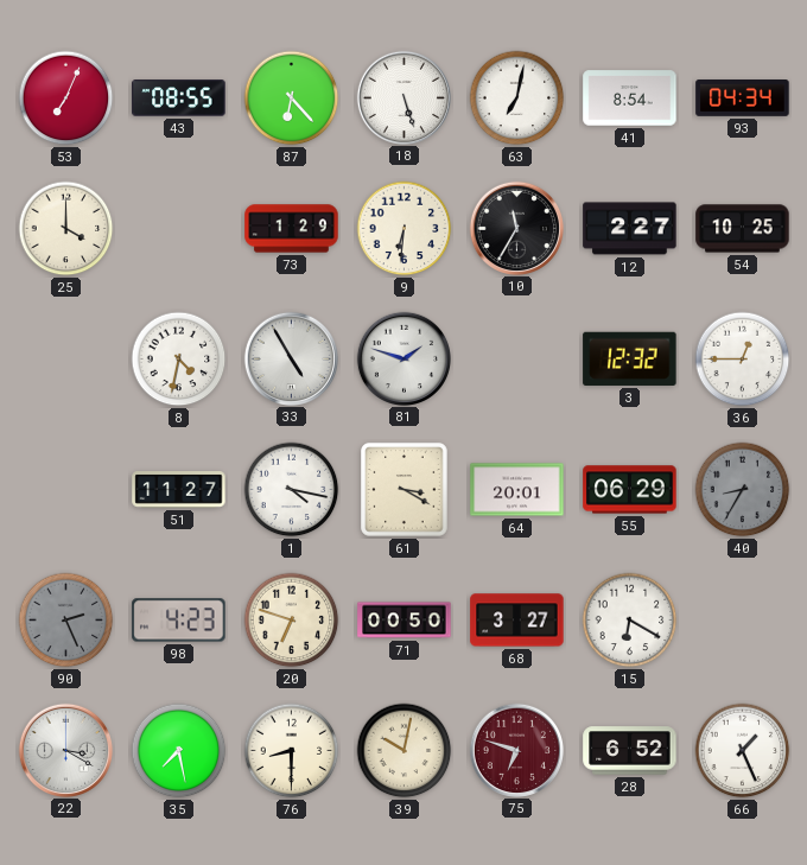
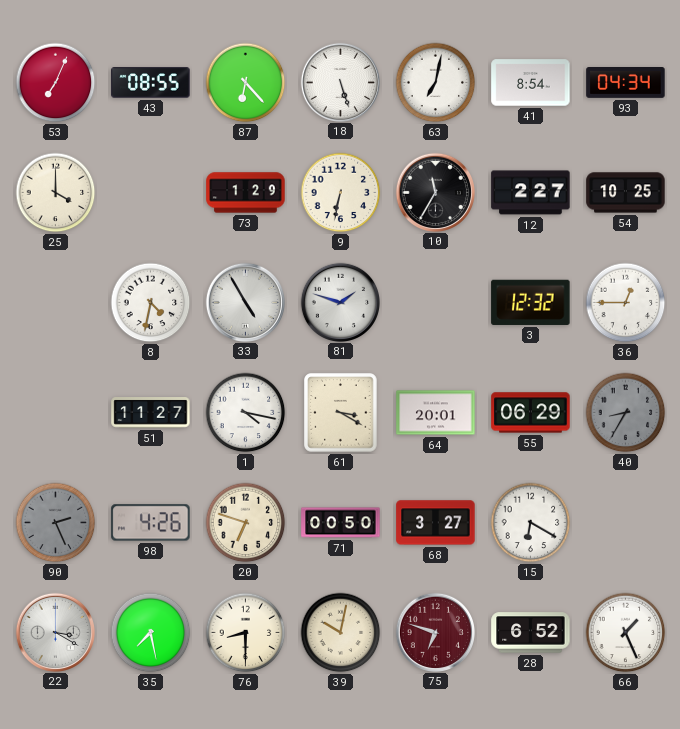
9: 6:31 -> 6:32 (341, 193)
98: 4:23 -> 4:26 (151, 523)
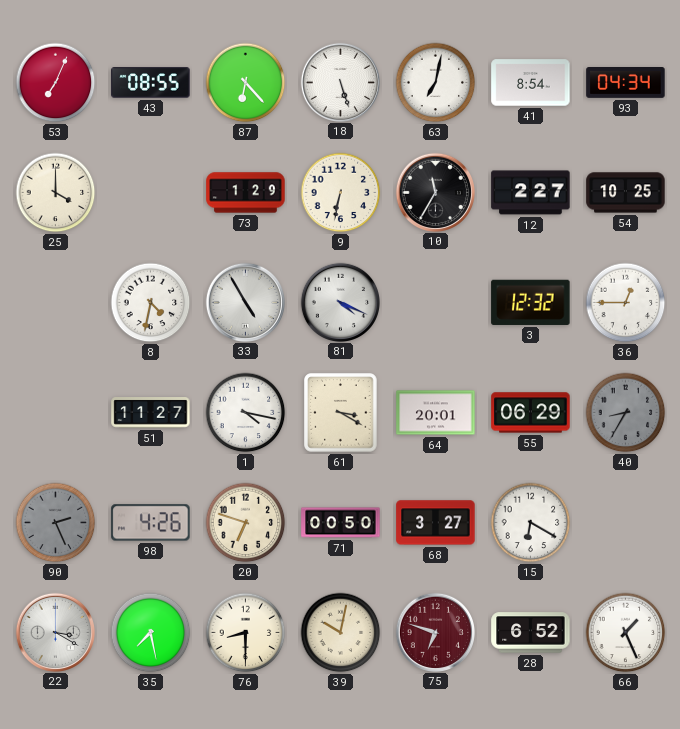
81: 1:48 -> 4:19 (340, 302)
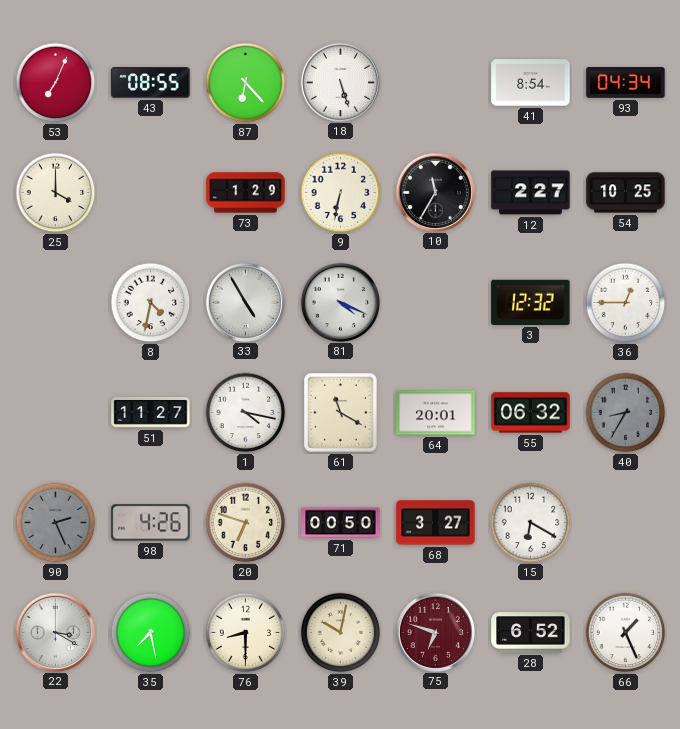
63: 7:02 -> none (436, 83)
61: 3:20 -> 11:20 (341, 413)
55: 06:29 -> 06:32 (531, 413)
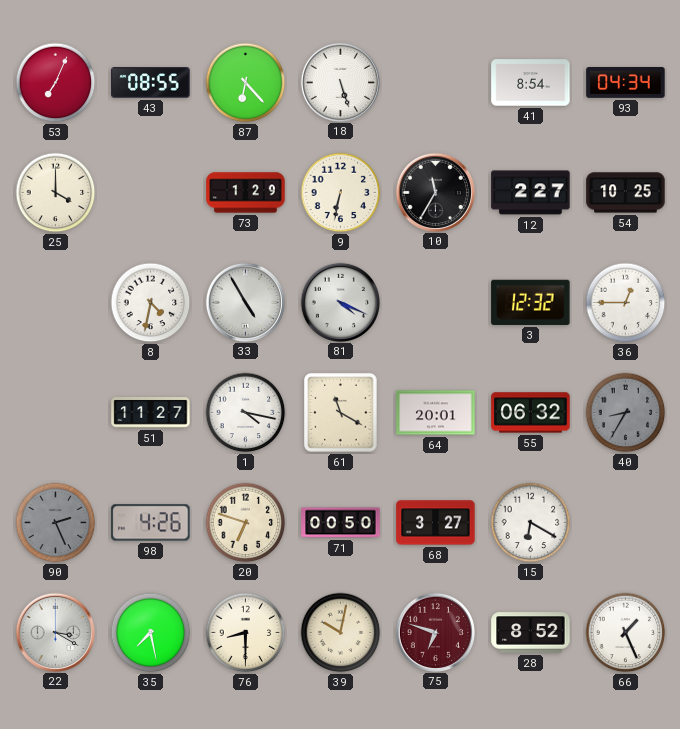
28: 6:52 -> 8:52 (531, 633)
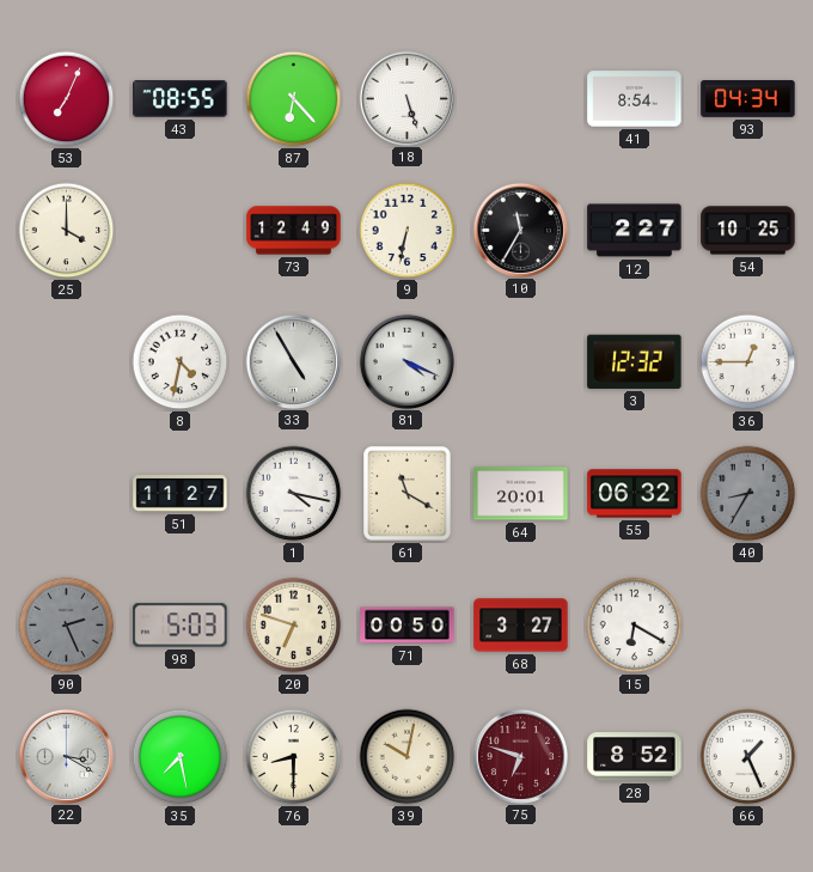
73: 1:29 -> 12:49 (294, 231)
98: 4:26 -> 5:03 (181, 626)
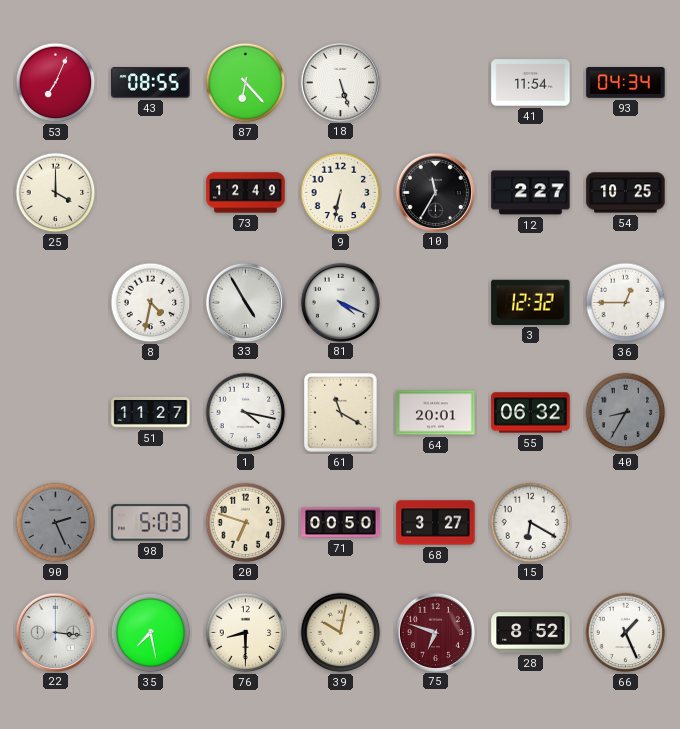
41: 8:54 -> 11:54 (531, 83)
22: 3:20 -> 3:16 (55, 632)
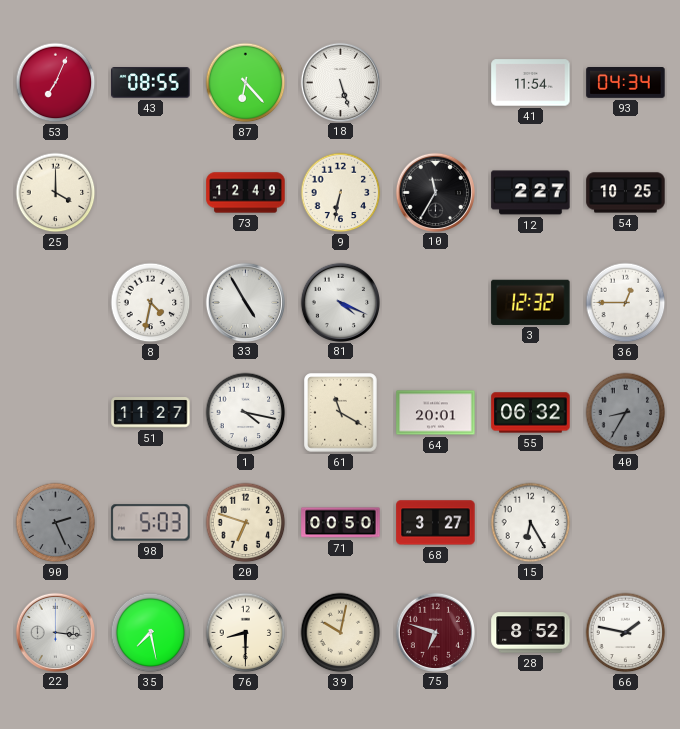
15: 6:20 -> 6:25 (531, 523)
66: 1:26 -> 1:47 (626, 633)
